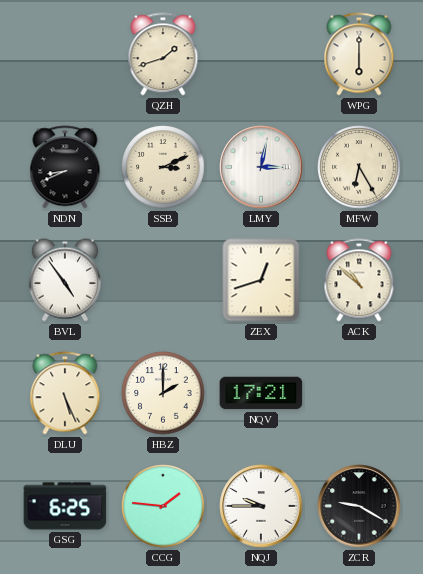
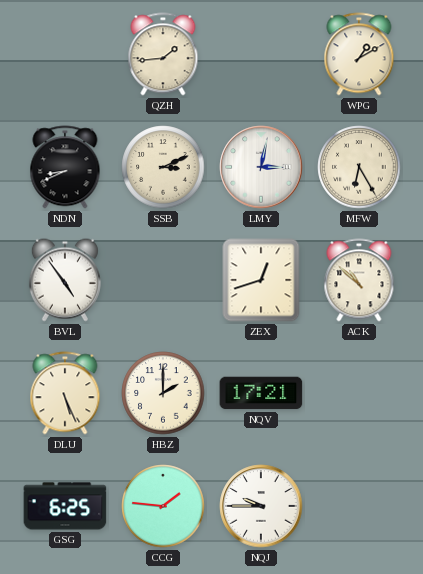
QZH: 1:42 -> 1:44 (163, 54)
WPG: 6:00 -> 1:10 (359, 54)
ZCR: 9:20 -> none (359, 506)
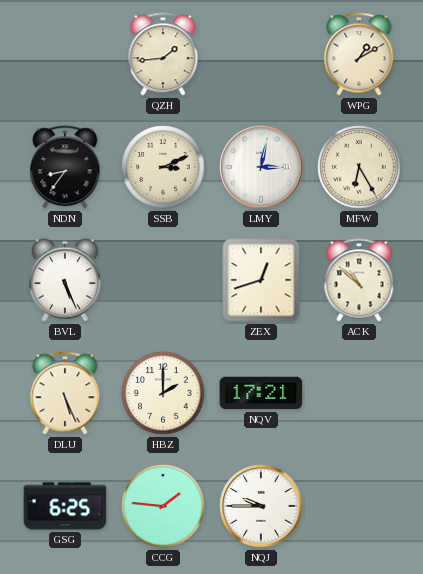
NDN: 8:41 -> 8:36 (65, 167)
BVL: 4:54 -> 5:26 (65, 280)
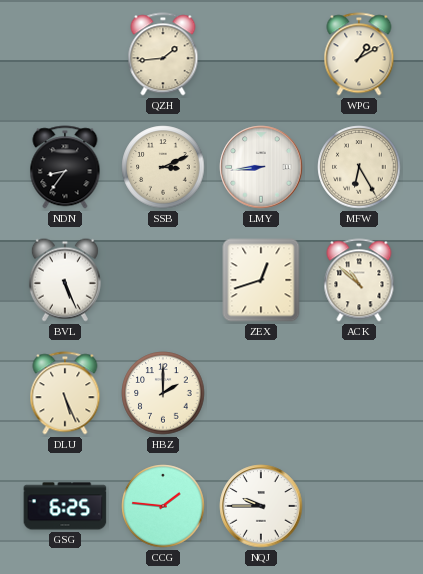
LMY: 3:02 -> 8:44 (261, 167)
NQV: 17:21 -> none (261, 393)
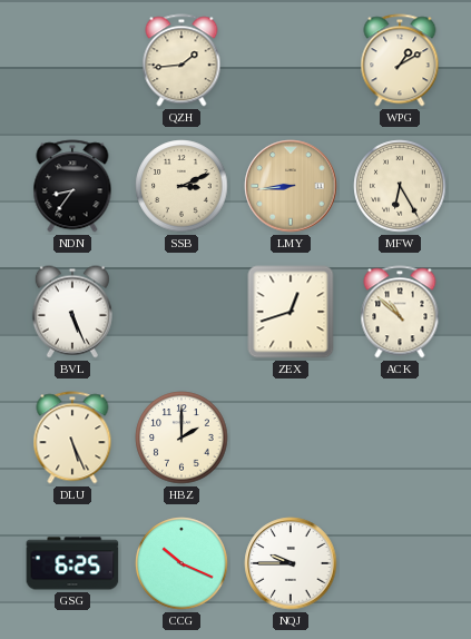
LMY dial: white -> champagne (291, 186)
CCG: 1:46 -> 10:19 (181, 563)
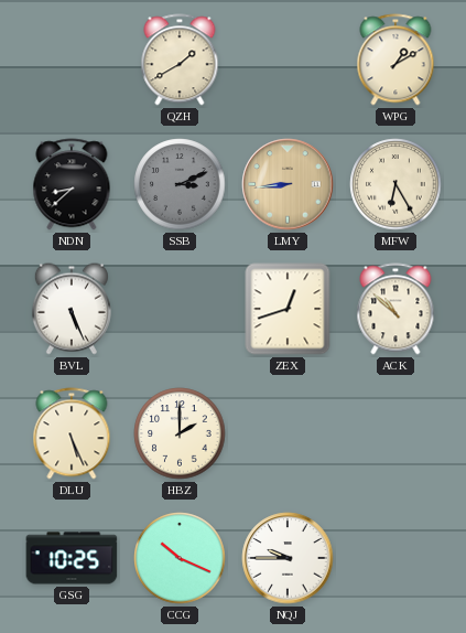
QZH: 1:44 -> 1:40 (180, 60)
NDN: 8:36 -> 8:38 (72, 184)
SSB dial: cream -> grey (180, 184)
GSG: 6:25 -> 10:25 (72, 558)
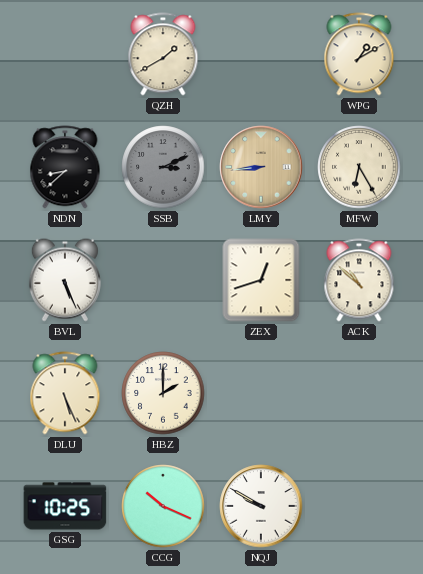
NQJ: 9:45 -> 9:50 (261, 506)
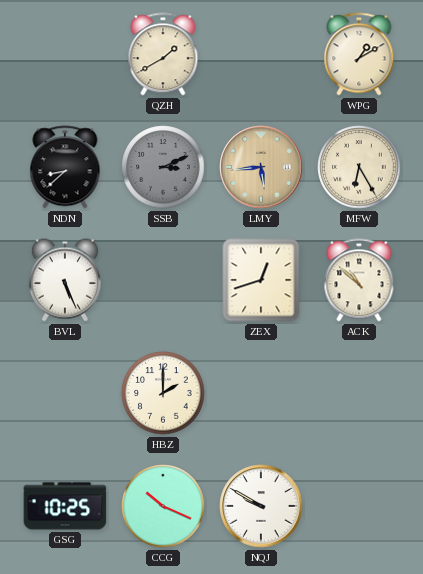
LMY: 8:44 -> 5:44 (261, 167)
DLU: 5:26 -> none (65, 393)
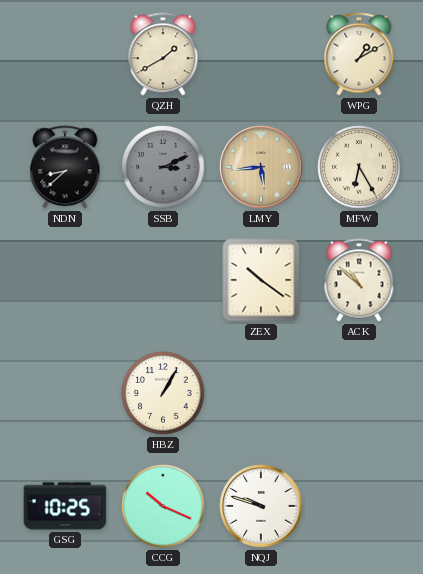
BVL: 5:26 -> none (65, 280)
ZEX: 12:42 -> 10:21 (261, 280)
HBZ: 2:00 -> 1:05 (163, 393)
NQJ: 9:50 -> 9:48 (261, 506)
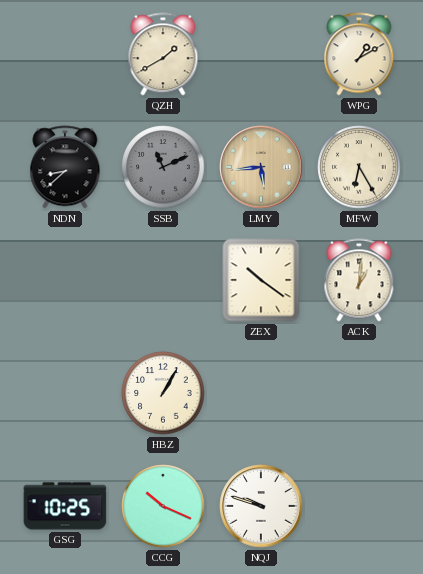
SSB: 3:11 -> 11:11 (163, 167)
ACK: 10:52 -> 1:01 (359, 280)
